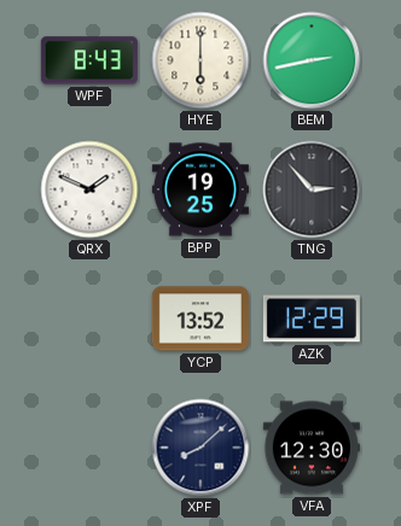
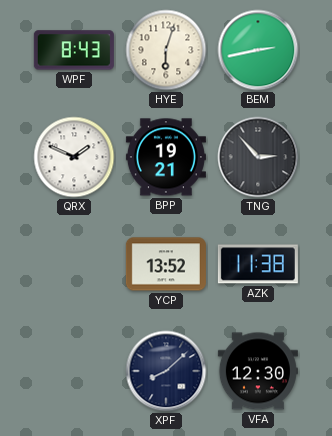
HYE: 6:00 -> 6:03 (166, 50)
BPP: 19:25 -> 19:21 (166, 157)
AZK: 12:29 -> 11:38 (258, 264)
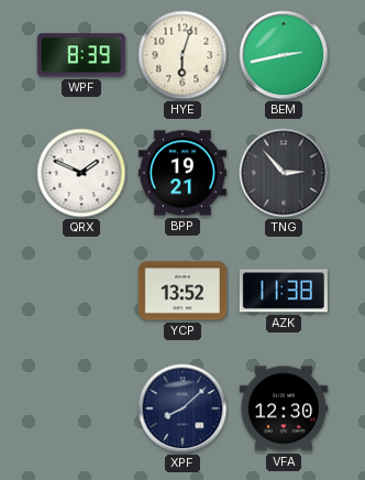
WPF: 8:43 -> 8:39 (81, 55)
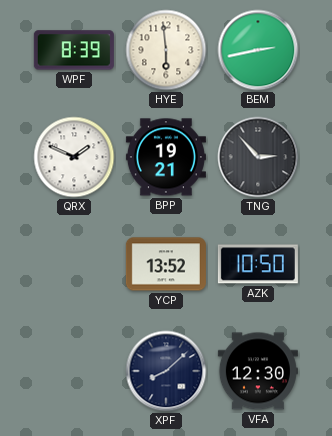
HYE: 6:03 -> 5:59 (166, 50)
AZK: 11:38 -> 10:50 (258, 264)
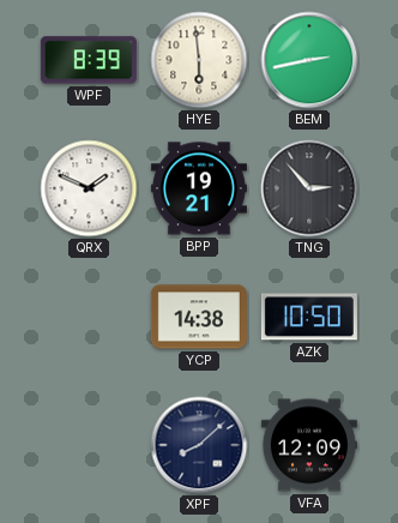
YCP: 13:52 -> 14:38 (199, 317)
VFA: 12:30 -> 12:09 (309, 445)
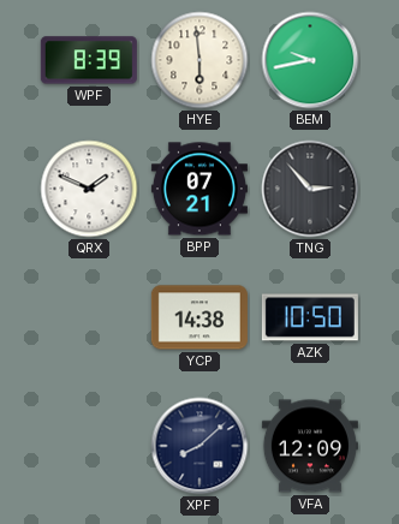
BEM: 2:43 -> 9:43 (310, 60)
BPP: 19:21 -> 07:21 (199, 189)
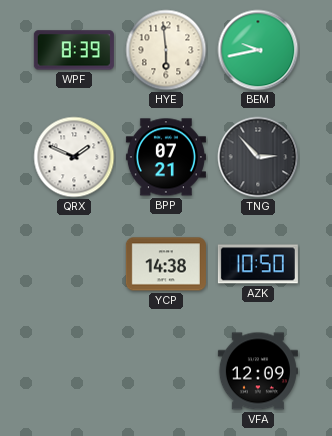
XPF: 8:08 -> none (199, 446)
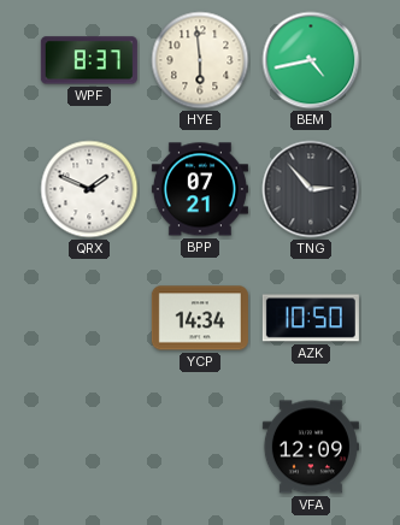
WPF: 8:39 -> 8:37 (89, 60)
BEM: 9:43 -> 4:43 (311, 60)
YCP: 14:38 -> 14:34 (200, 318)
